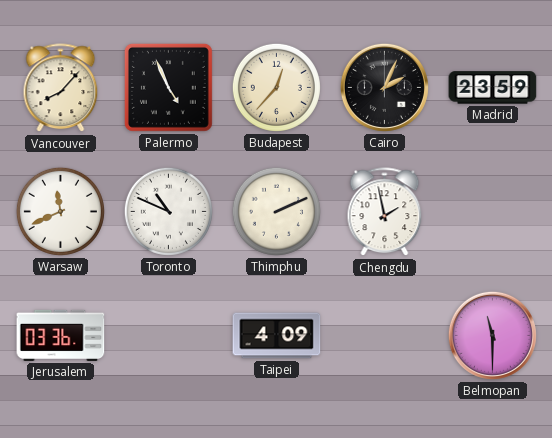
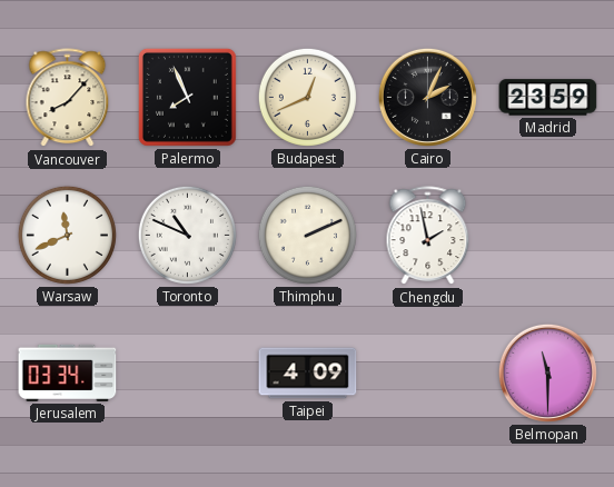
Palermo: 4:56 -> 7:56 (187, 97)
Budapest: 12:37 -> 12:41 (307, 97)
Jerusalem: 03:36 -> 03:34 (68, 372)
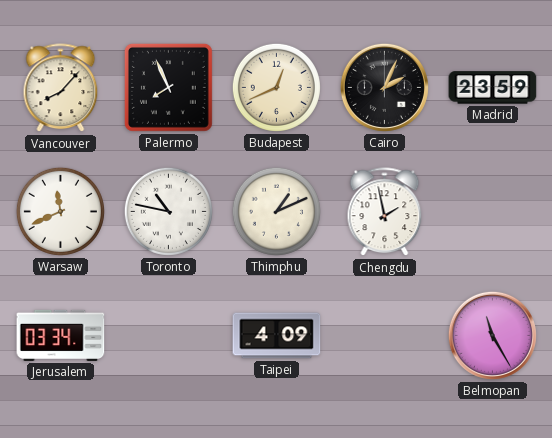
Toronto: 10:49 -> 10:47 (168, 211)
Thimphu: 2:11 -> 1:11 (276, 211)
Belmopan: 11:30 -> 11:25 (492, 335)
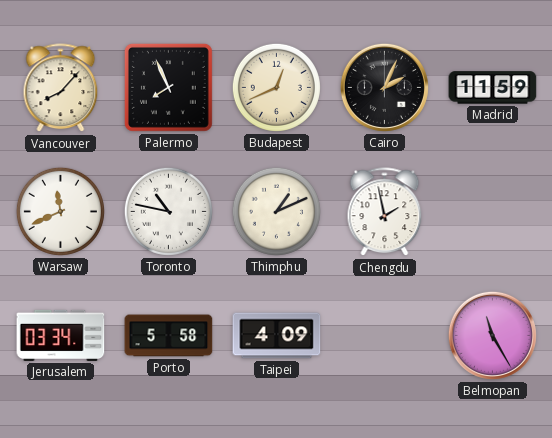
Madrid: 23:59 -> 11:59 (493, 88)
Porto: none -> 5:58 (169, 336)
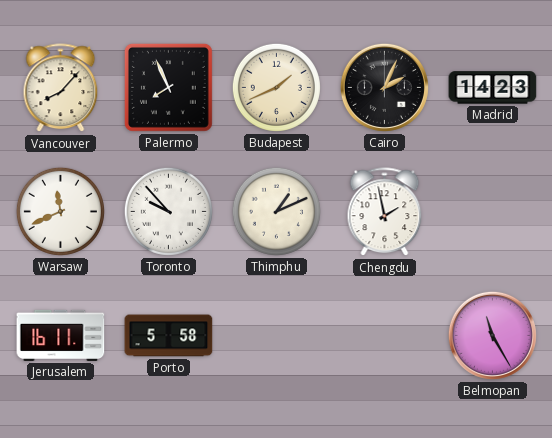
Budapest: 12:41 -> 1:41 (276, 87)
Madrid: 11:59 -> 14:23 (493, 88)
Toronto: 10:47 -> 9:53 (168, 211)
Jerusalem: 03:34 -> 16:11 (61, 335)
Taipei: 4:09 -> none (277, 336)
